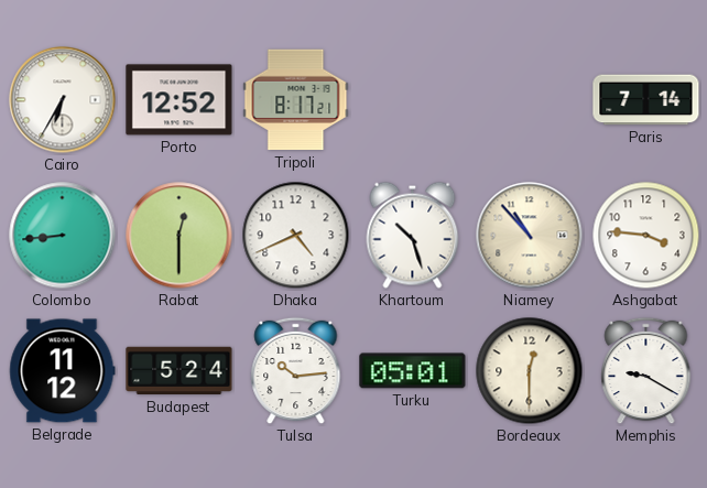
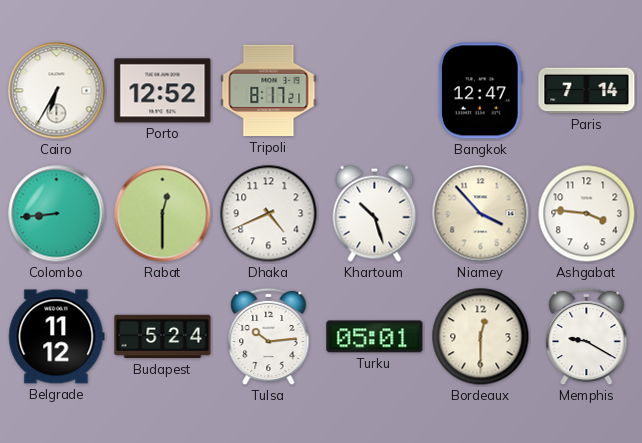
Bangkok: none -> 12:47 (480, 91)
Niamey: 10:53 -> 3:53 (481, 214)
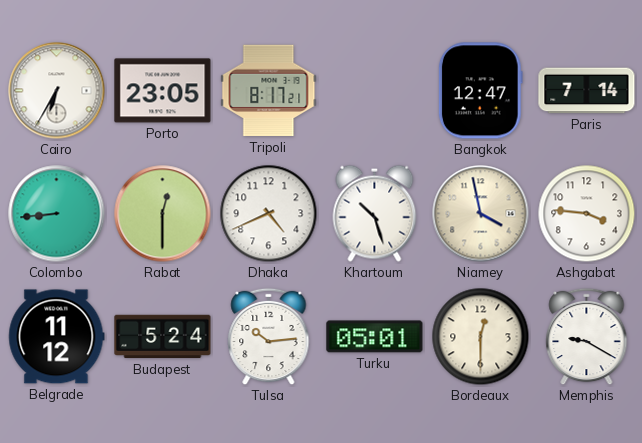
Porto: 12:52 -> 23:05 (163, 91)
Niamey: 3:53 -> 3:58 (481, 214)
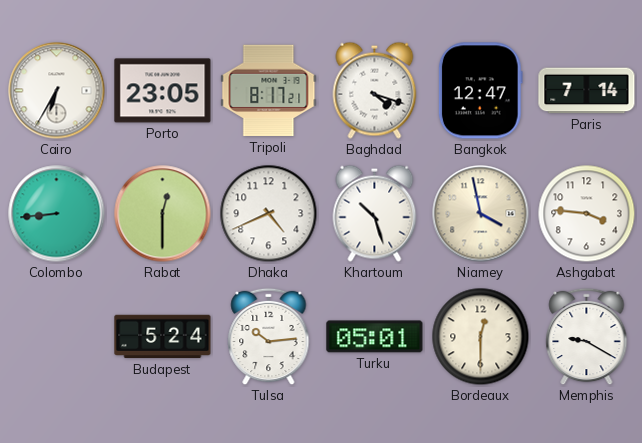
Baghdad: none -> 4:18 (375, 90)
Belgrade: 11:12 -> none (57, 337)
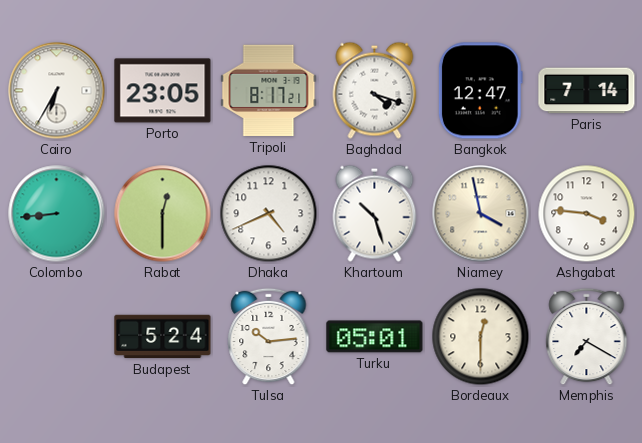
Memphis: 9:20 -> 7:20 (587, 337)
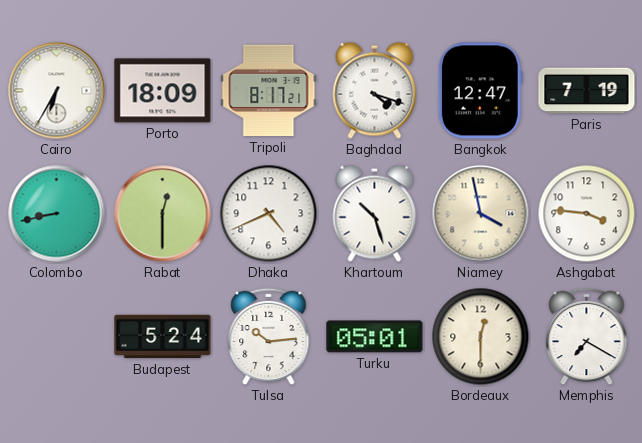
Porto: 23:05 -> 18:09 (163, 91)
Paris: 7:14 -> 7:19 (587, 91)
Colombo: 8:44 -> 8:43 (57, 214)
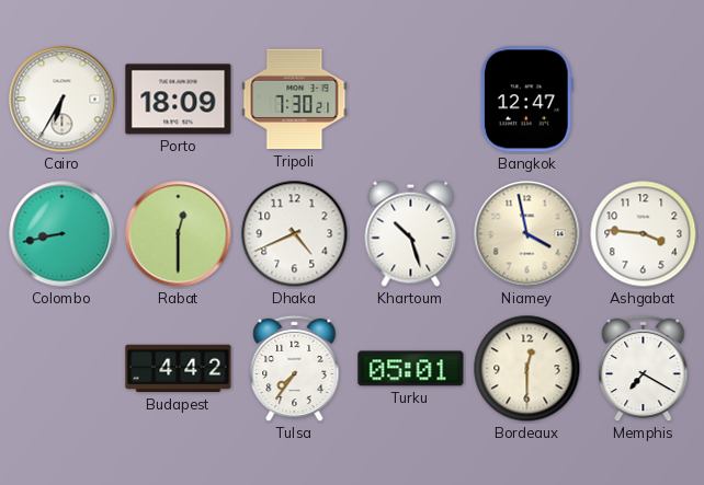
Tripoli: 8:17 -> 7:30 (295, 100)
Baghdad: 4:18 -> none (375, 90)
Paris: 7:19 -> none (587, 91)
Budapest: 5:24 -> 4:42 (179, 369)
Tulsa: 10:14 -> 7:36 (295, 369)
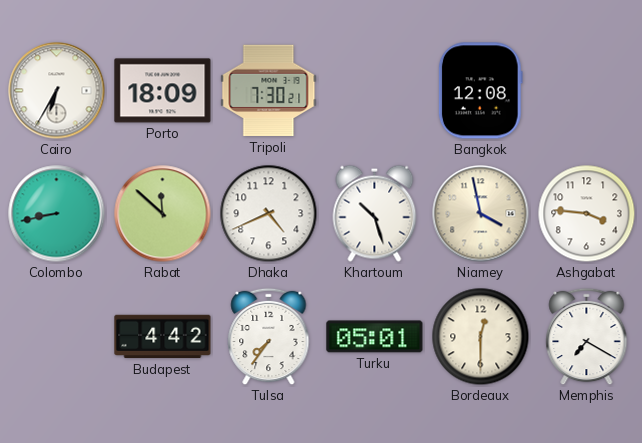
Bangkok: 12:47 -> 12:08 (480, 91)
Rabat: 12:30 -> 11:52 (163, 214)
